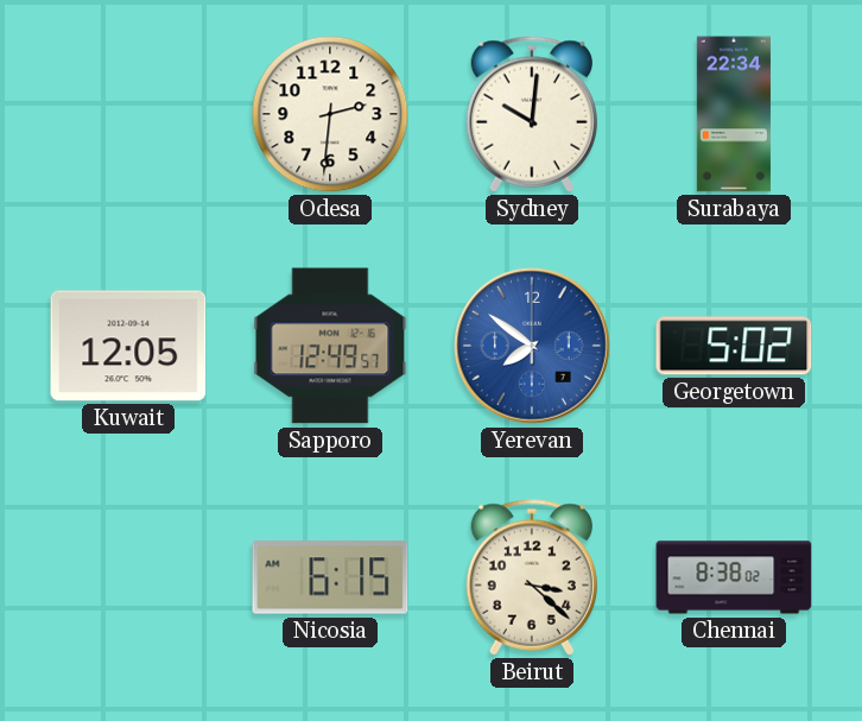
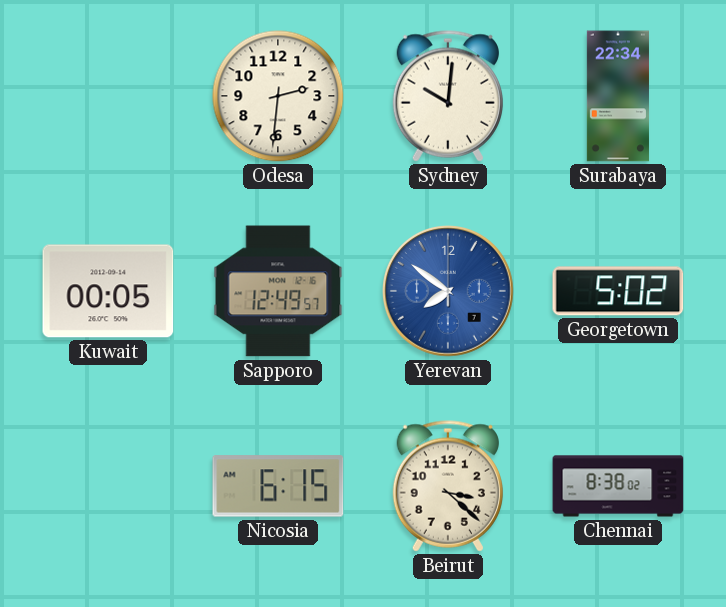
Kuwait: 12:05 -> 00:05 (108, 291)
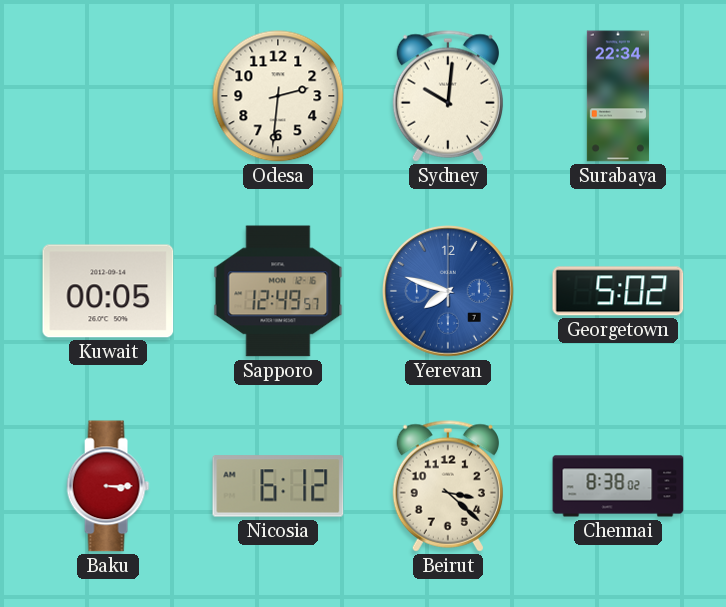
Yerevan: 7:51 -> 7:48 (449, 292)
Baku: none -> 3:15 (108, 486)
Nicosia: 6:15 -> 6:12 (278, 486)
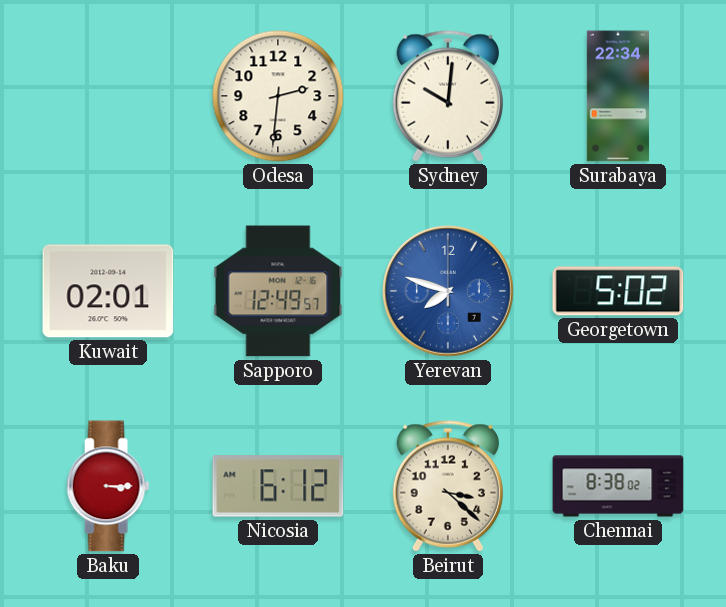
Kuwait: 00:05 -> 02:01 (108, 291)
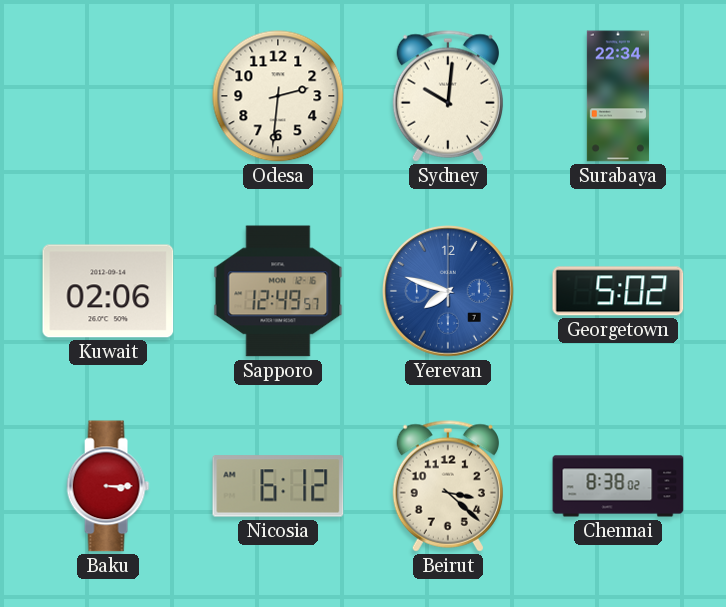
Kuwait: 02:01 -> 02:06 (108, 291)
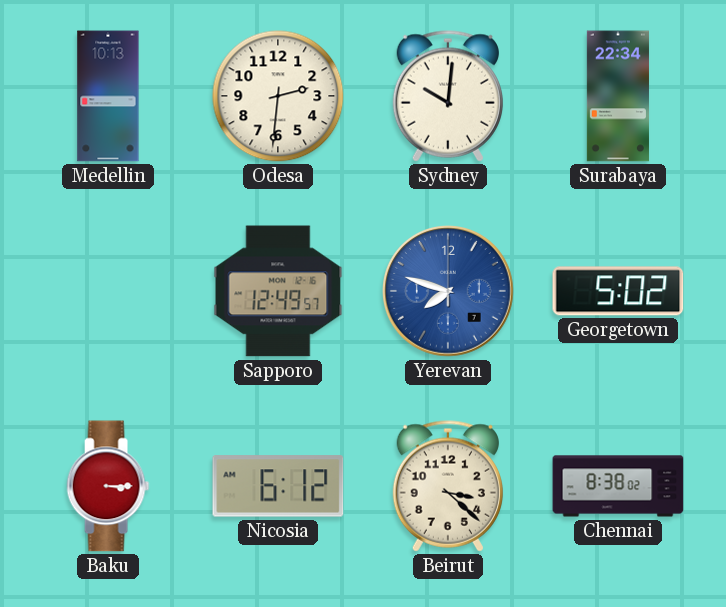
Medellin: none -> 10:13 (108, 96)
Kuwait: 02:06 -> none (108, 291)
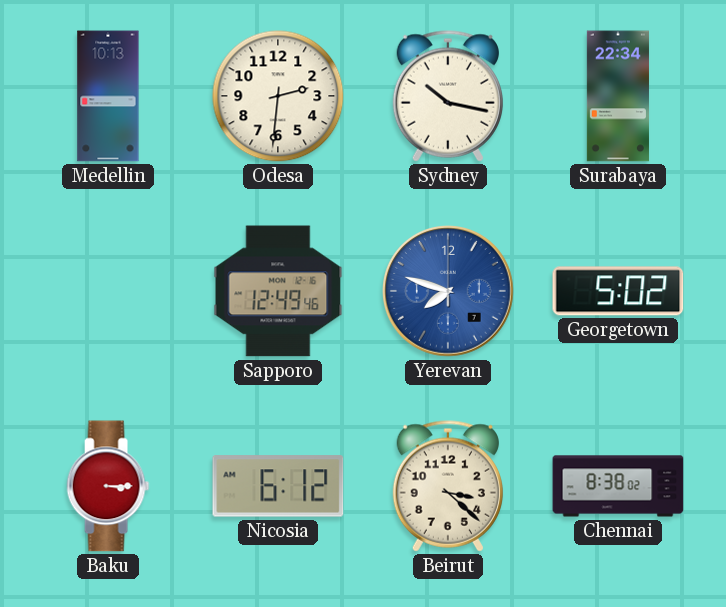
Sydney: 10:01 -> 10:17 (448, 96)
Sapporo: 12:49:57 -> 12:49:46 (278, 291)
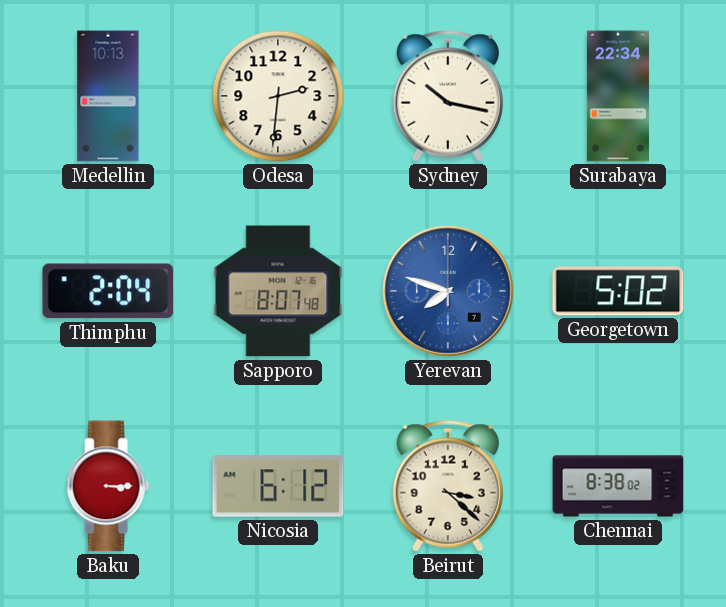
Thimphu: none -> 2:04 (108, 291)
Sapporo: 12:49 -> 8:07 (278, 291)
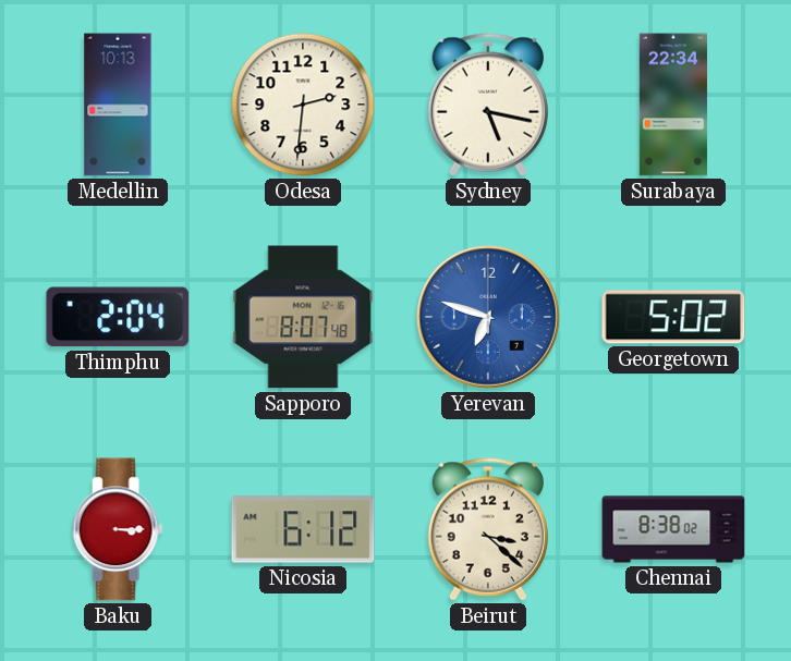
Sydney: 10:17 -> 5:17 (488, 105)
Yerevan: 7:48 -> 6:48 (489, 318)
